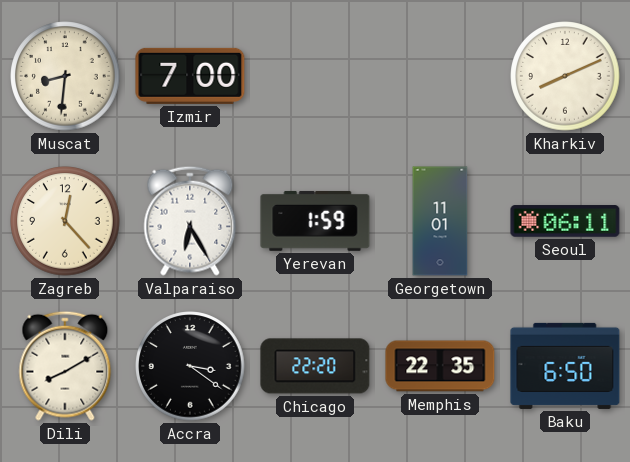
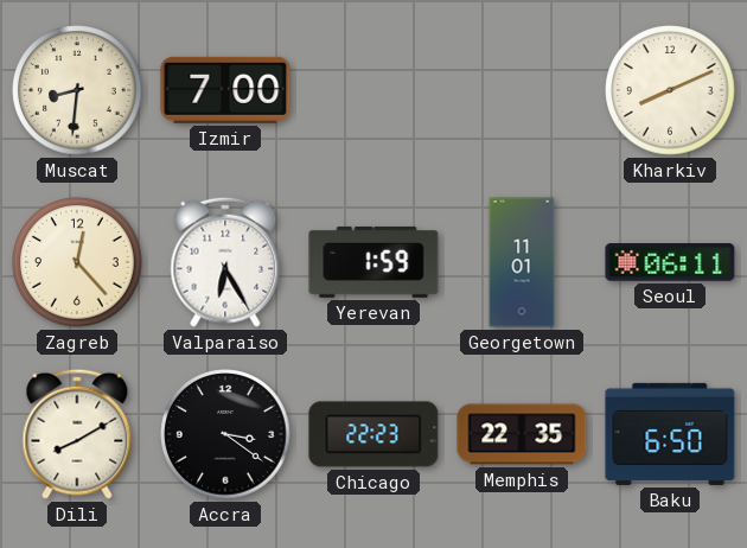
Chicago: 22:20 -> 22:23 (373, 434)
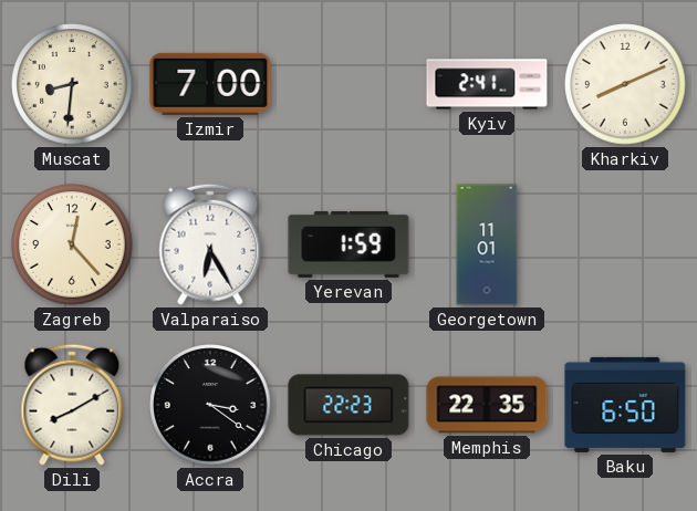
Kyiv: none -> 2:41 (487, 84)
Seoul: 06:11 -> none (670, 262)
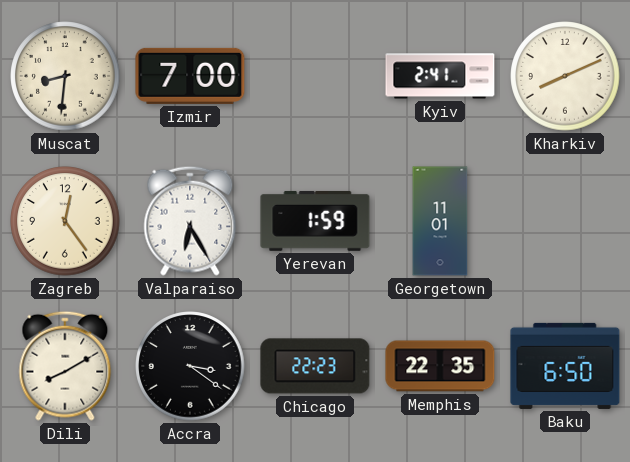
Zagreb: 12:23 -> 12:24 (65, 221)
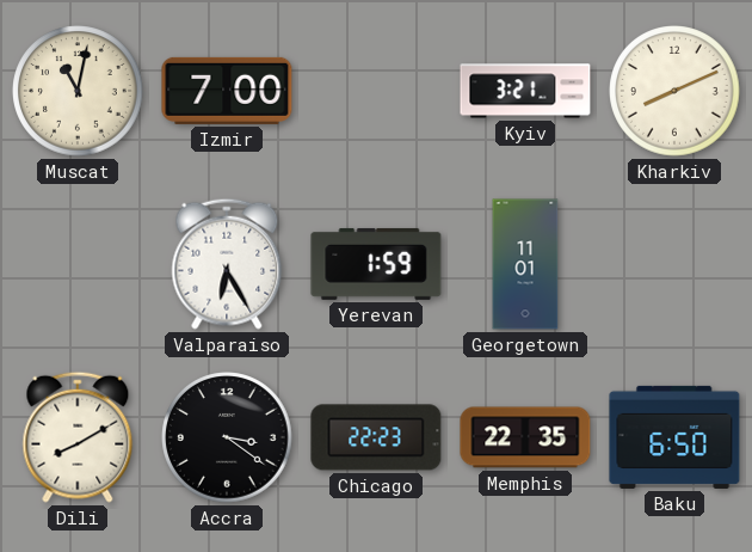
Muscat: 8:31 -> 11:02 (78, 91)
Kyiv: 2:41 -> 3:21 (525, 91)
Zagreb: 12:24 -> none (65, 221)
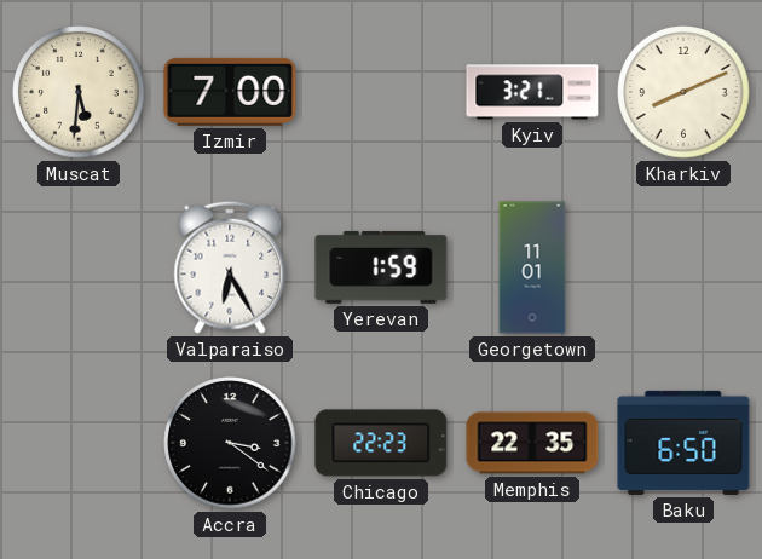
Muscat: 11:02 -> 5:31 (79, 92)
Dili: 8:10 -> none (78, 437)
